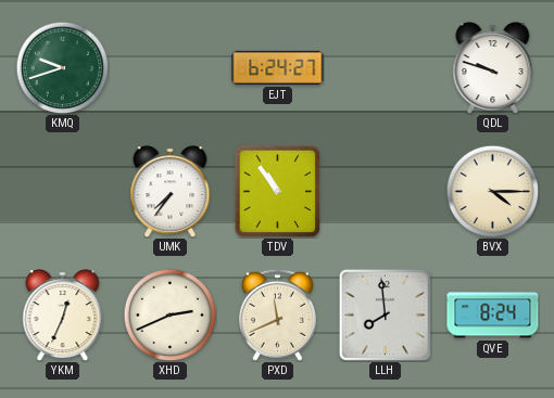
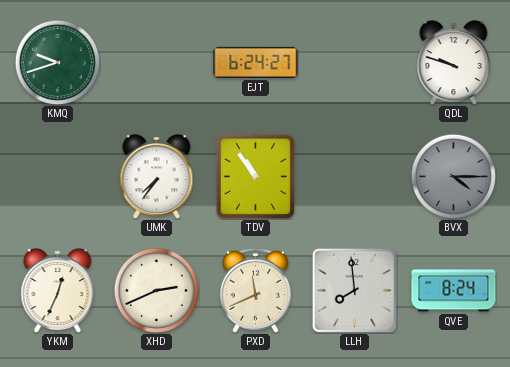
BVX dial: cream -> grey (453, 176)
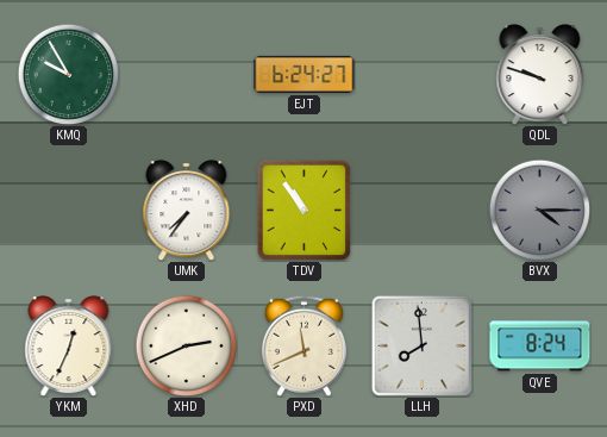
KMQ: 9:42 -> 9:55 (68, 74)
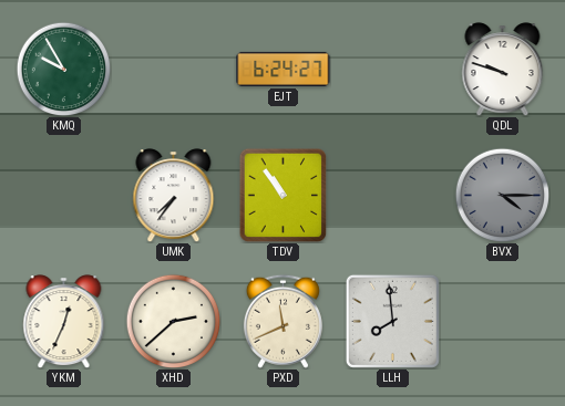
XHD: 2:41 -> 2:38 (173, 321)
QVE: 8:24 -> none (540, 347)
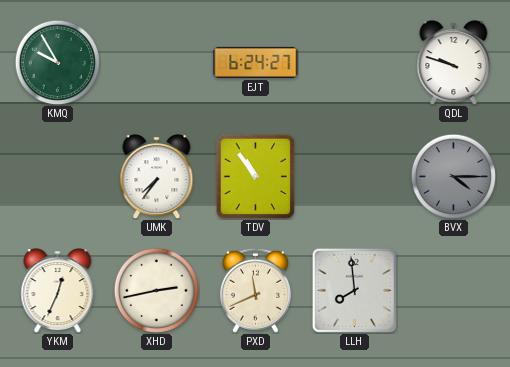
XHD: 2:38 -> 2:43 (156, 290)
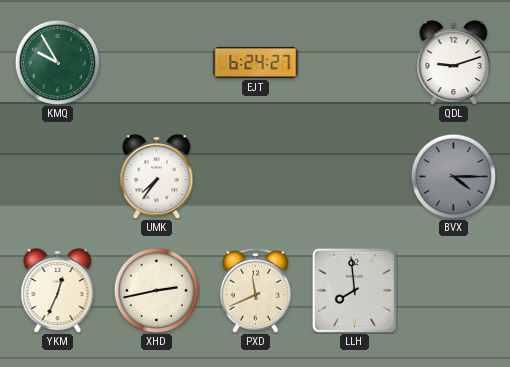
QDL: 9:48 -> 9:12 (454, 63)
TDV: 10:54 -> none (256, 176)
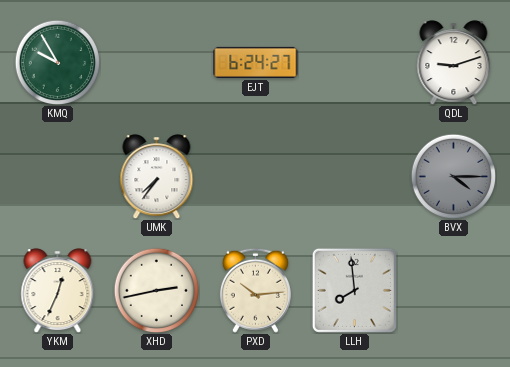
PXD: 11:41 -> 10:14 (255, 290)
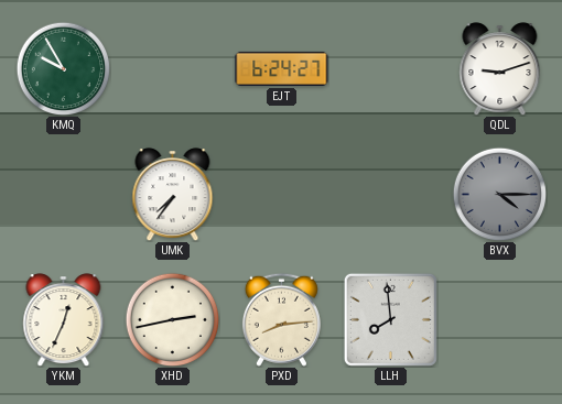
PXD: 10:14 -> 8:14 (281, 319)
